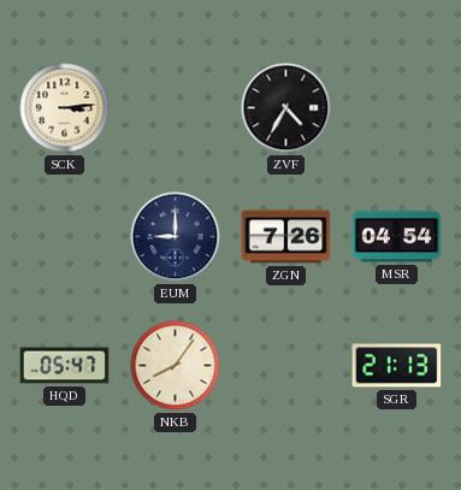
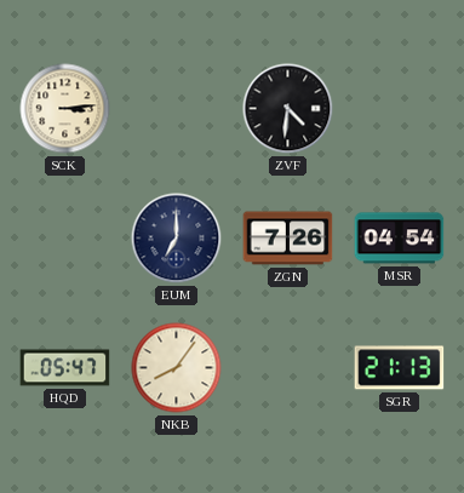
ZVF: 4:35 -> 4:31 (288, 109)
EUM: 9:00 -> 7:00 (177, 239)
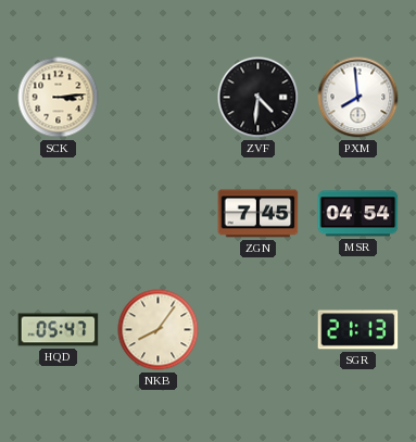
PXM: none -> 7:59 (358, 98)
EUM: 7:00 -> none (177, 239)
ZGN: 7:26 -> 7:45 (259, 214)
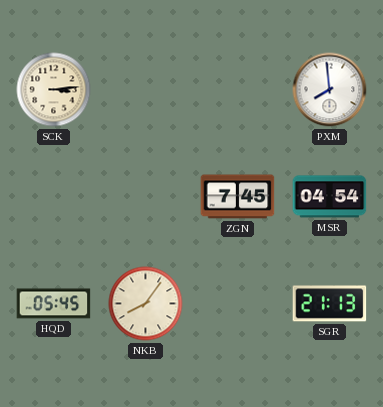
ZVF: 4:31 -> none (259, 98)
HQD: 05:47 -> 05:45 (54, 304)
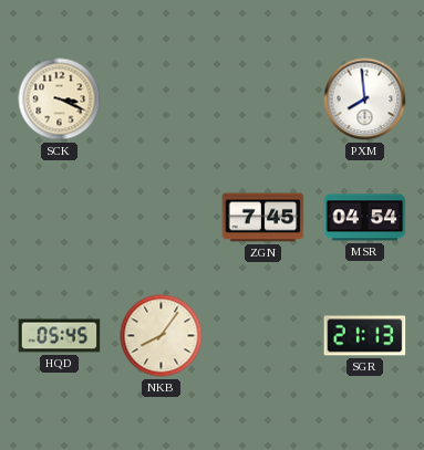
SCK: 3:14 -> 3:19 (60, 100)
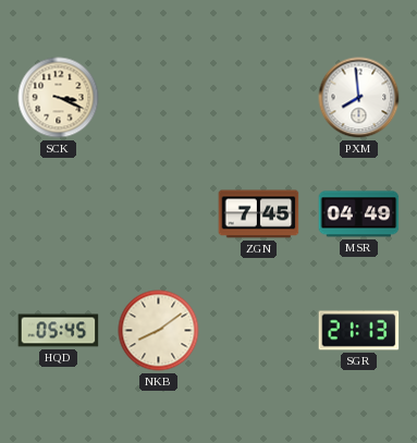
MSR: 04:54 -> 04:49 (359, 214)
NKB: 8:06 -> 8:09 (159, 331)
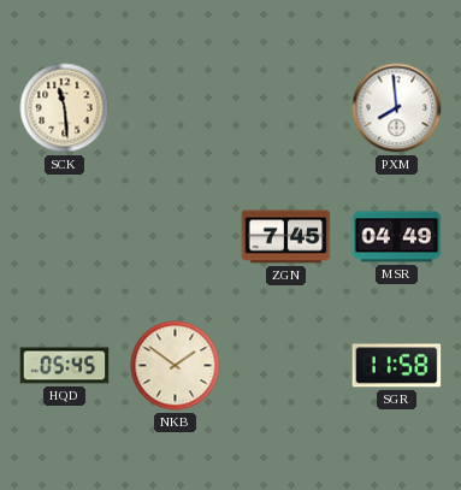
SCK: 3:19 -> 11:29 (65, 108)
NKB: 8:09 -> 1:51 (176, 366)
SGR: 21:13 -> 11:58 (397, 366)
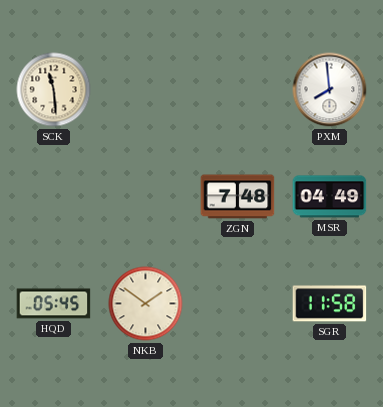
ZGN: 7:45 -> 7:48 (238, 197)
